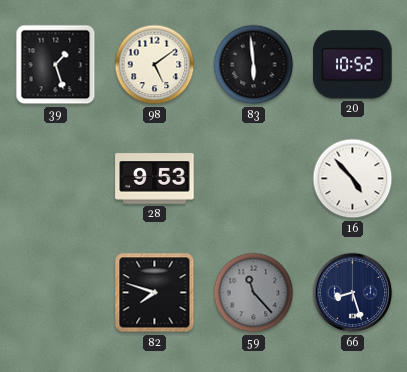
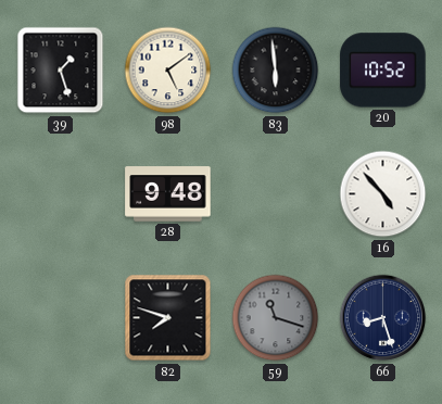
28: 9:53 -> 9:48 (168, 194)
59: 11:23 -> 11:18 (276, 318)
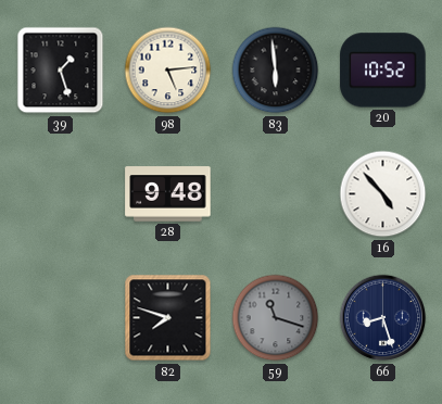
98: 5:09 -> 5:14 (168, 71)
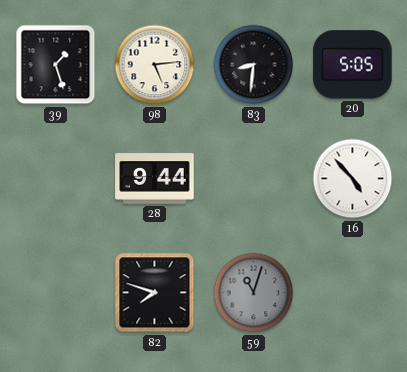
83: 5:59 -> 8:31 (254, 65)
20: 10:52 -> 5:05 (353, 65)
28: 9:48 -> 9:44 (155, 179)
59: 11:18 -> 11:03 (254, 293)
66: 8:27 -> none (383, 318)
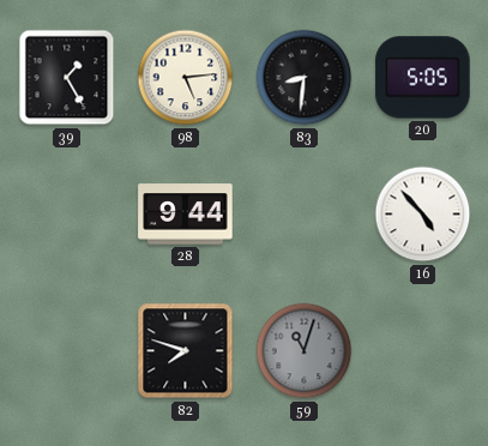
39: 1:27 -> 1:25 (67, 78)
